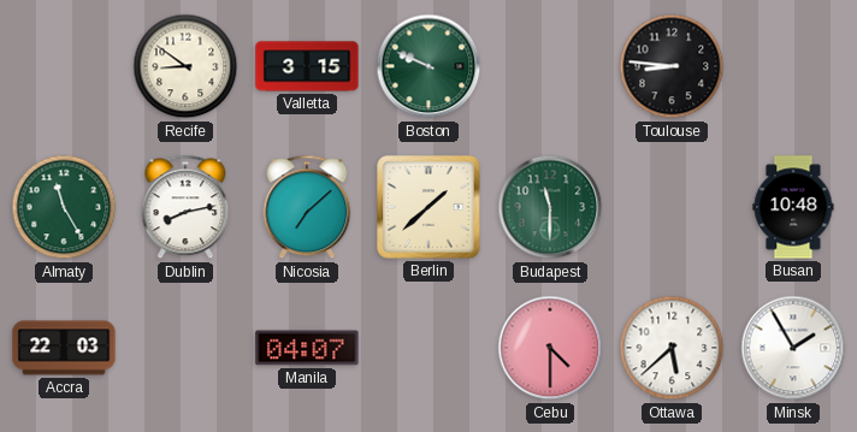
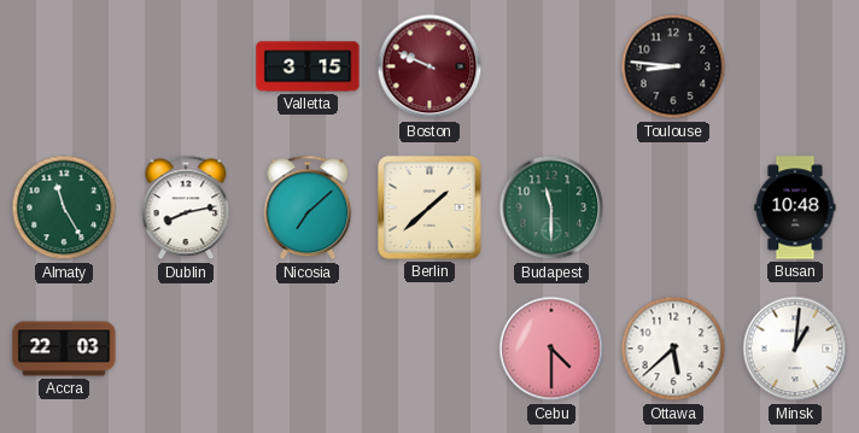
Recife: 8:51 -> none (185, 66)
Boston dial: green -> burgundy (429, 66)
Manila: 04:07 -> none (307, 348)
Minsk: 1:55 -> 1:01 (795, 349)
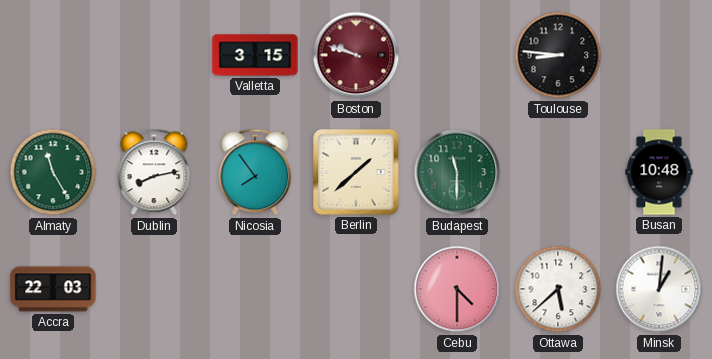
Boston: 9:49 -> 9:48 (356, 55)
Nicosia: 7:08 -> 7:54 (255, 172)
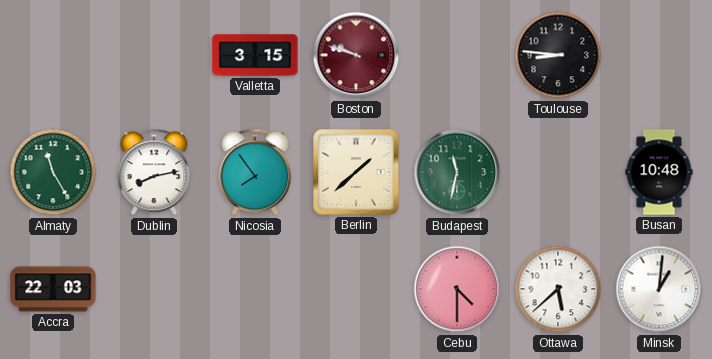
Budapest: 11:30 -> 11:32 (457, 172)
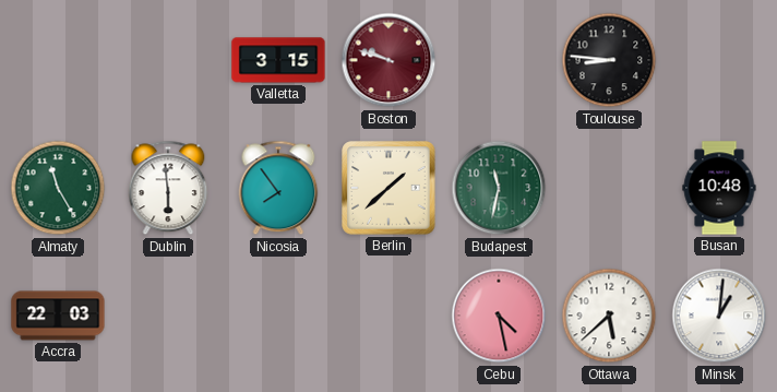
Dublin: 8:13 -> 5:59 (168, 188)
Cebu: 4:30 -> 4:28 (499, 316)
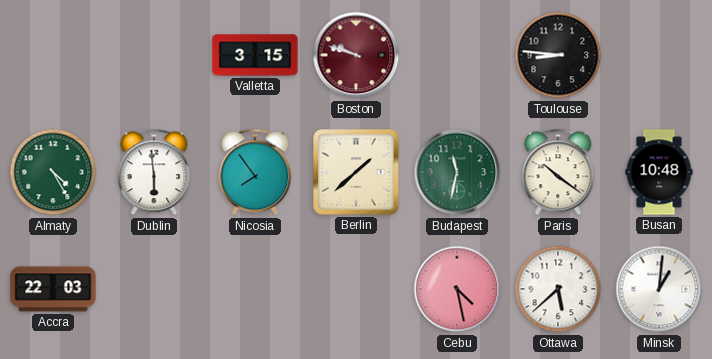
Almaty: 11:25 -> 4:25 (53, 172)
Paris: none -> 10:21 (558, 172)
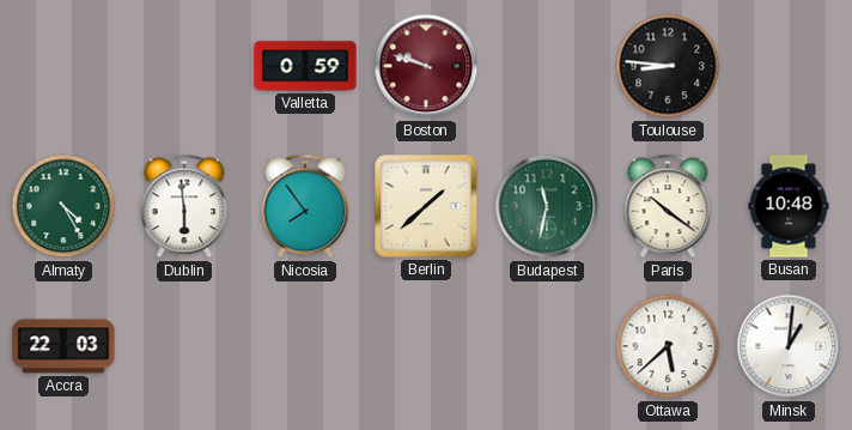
Valletta: 3:15 -> 0:59 (305, 66)
Cebu: 4:28 -> none (457, 289)
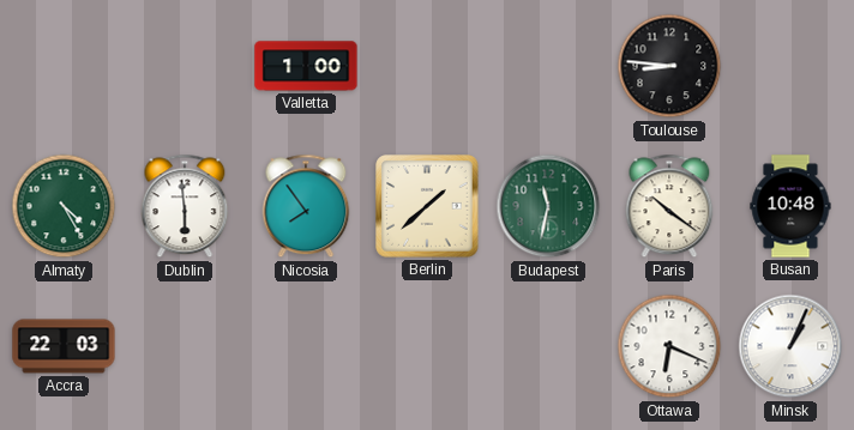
Valletta: 0:59 -> 1:00 (306, 66)
Boston: 9:48 -> none (426, 66)
Ottawa: 5:38 -> 6:19 (669, 346)
Minsk: 1:01 -> 1:04 (790, 346)
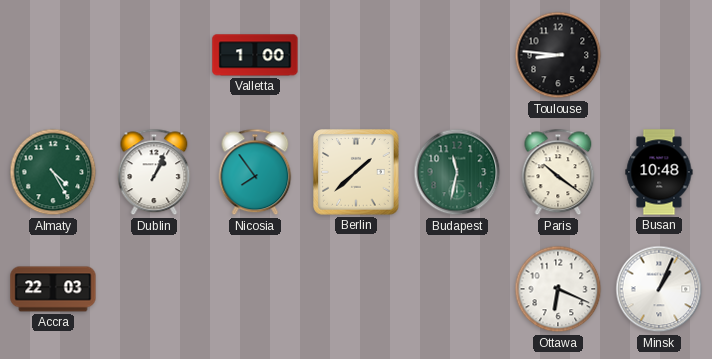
Dublin: 5:59 -> 1:04 (154, 172)
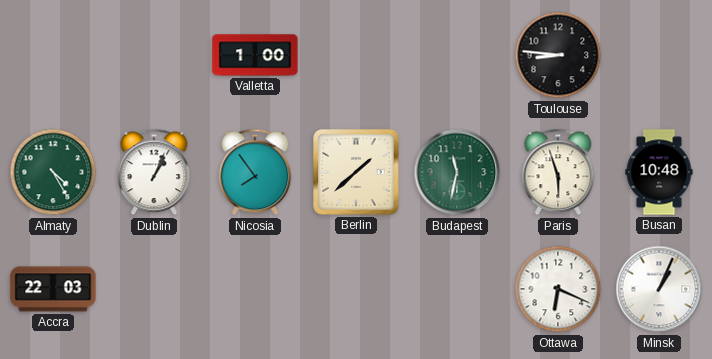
Paris: 10:21 -> 5:57 (558, 172)
